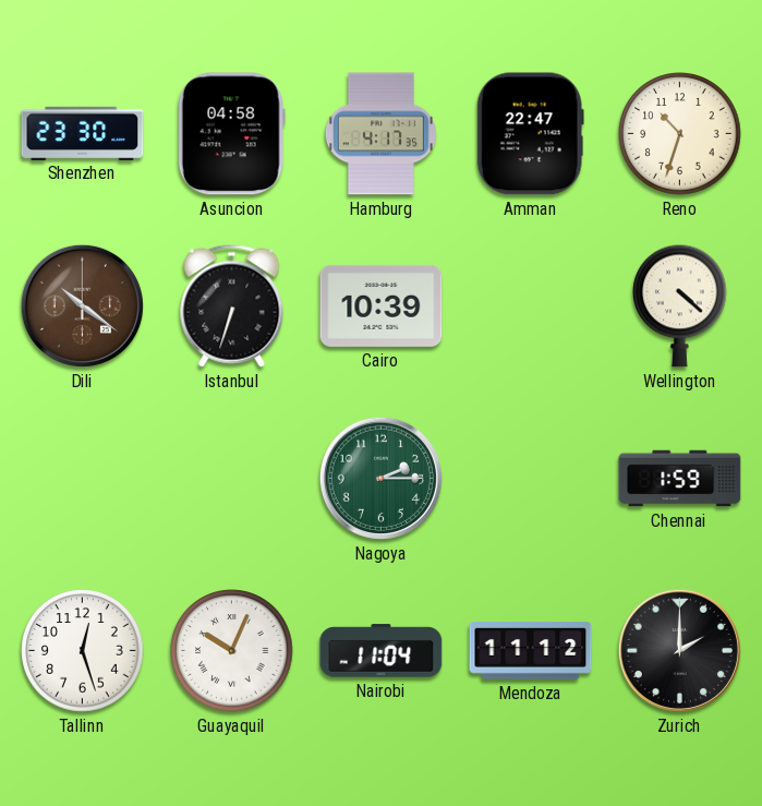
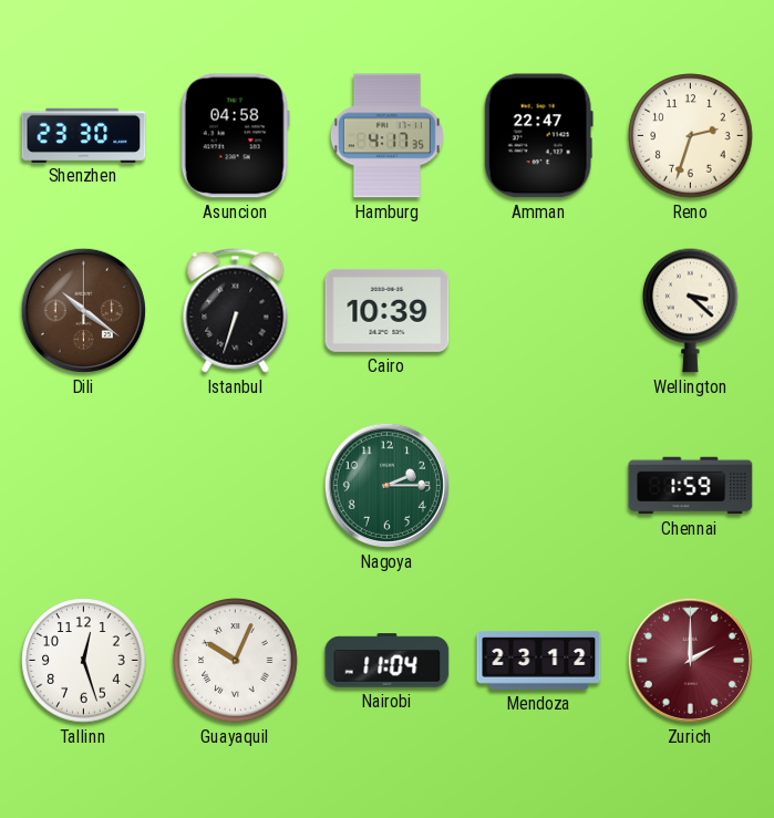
Reno: 10:33 -> 2:33 (691, 136)
Wellington: 4:22 -> 3:22 (691, 310)
Mendoza: 11:12 -> 23:12 (539, 660)
Zurich dial: black -> burgundy (690, 660)
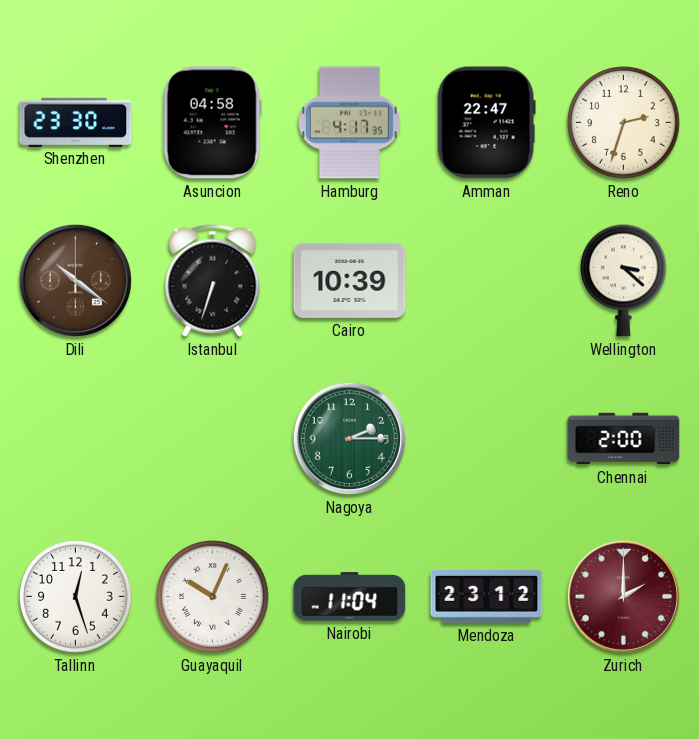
Chennai: 1:59 -> 2:00 (624, 439)
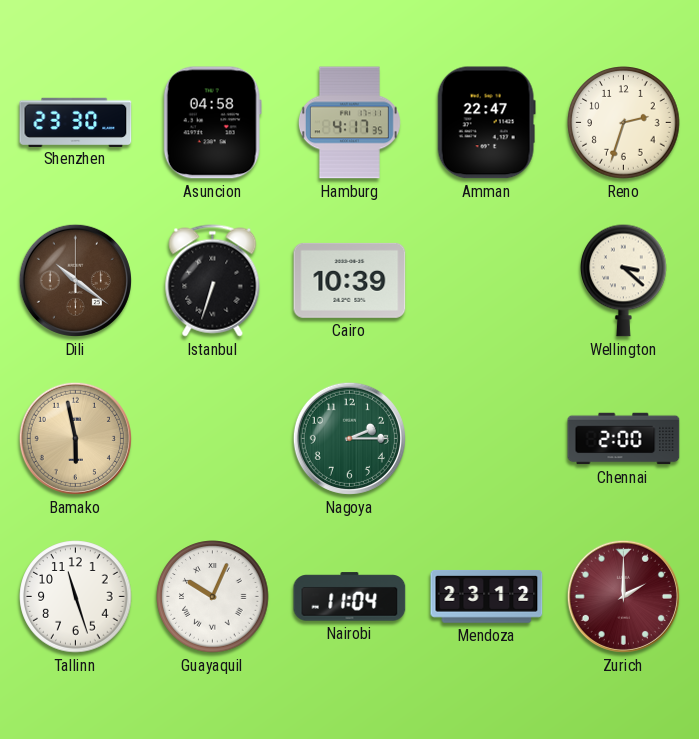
Bamako: none -> 5:58 (75, 438)
Tallinn: 12:27 -> 11:27 (76, 597)
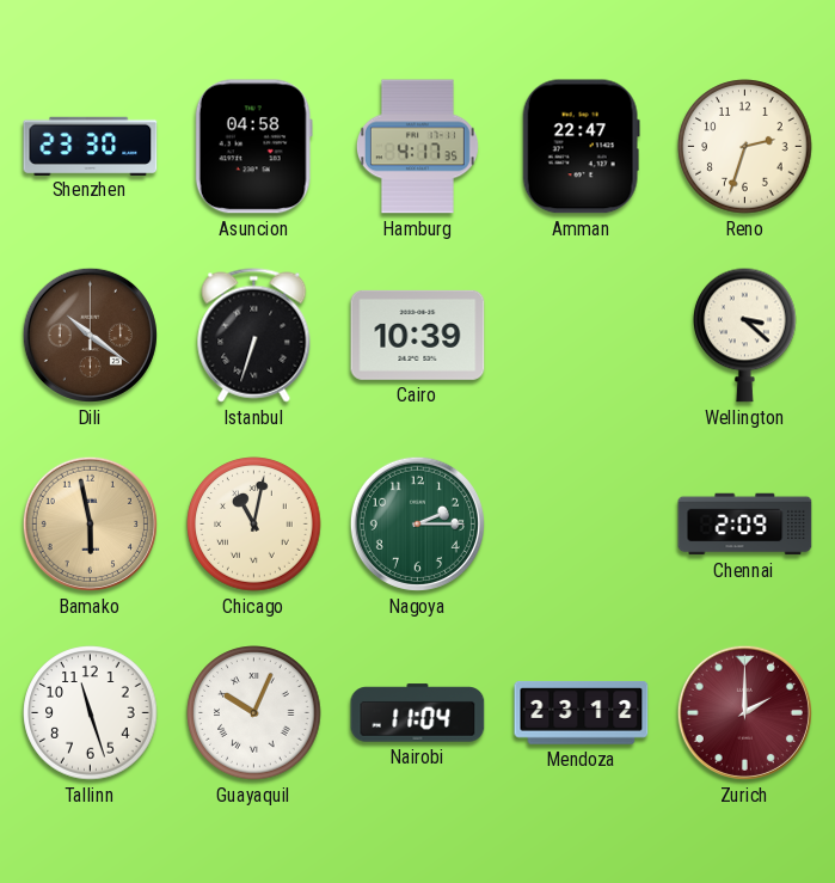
Chicago: none -> 11:02 (254, 525)
Chennai: 2:00 -> 2:09 (745, 525)
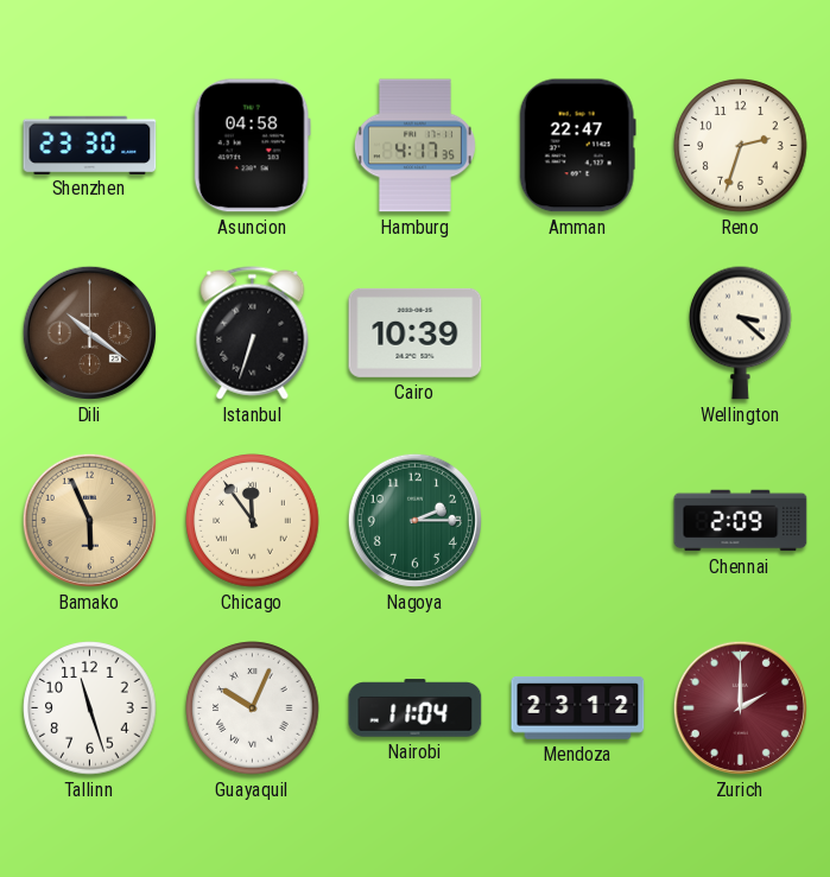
Bamako: 5:58 -> 5:56 (89, 520)
Chicago: 11:02 -> 11:54 (253, 521)
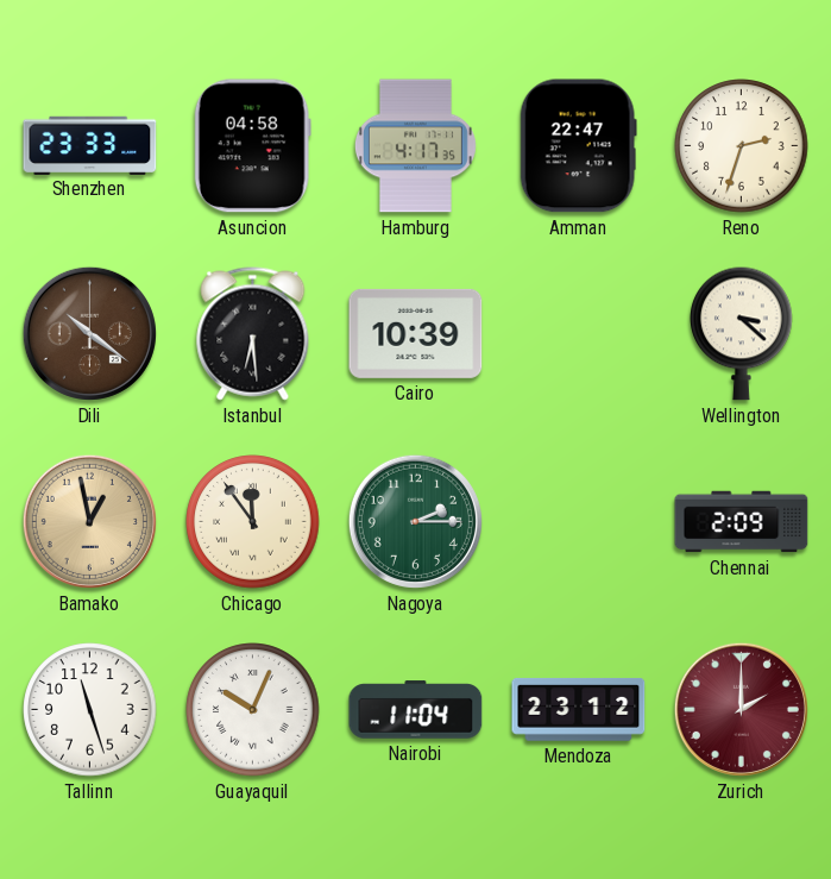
Shenzhen: 23:30 -> 23:33 (90, 145)
Istanbul: 6:33 -> 6:29 (253, 334)
Bamako: 5:56 -> 12:58 (89, 521)
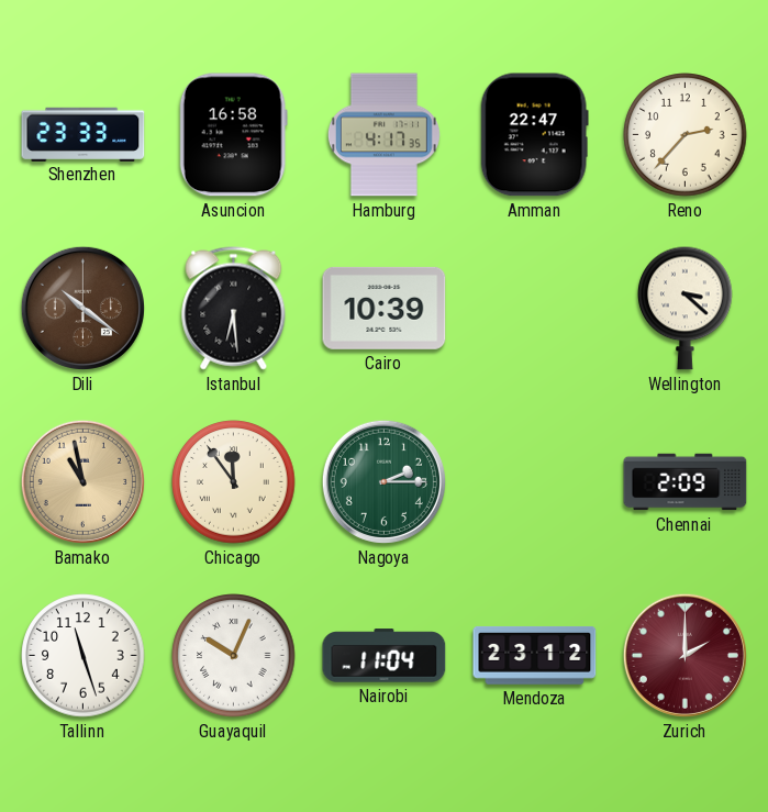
Asuncion: 04:58 -> 16:58 (233, 135)
Reno: 2:33 -> 2:37 (686, 135)
Bamako: 12:58 -> 10:58 (82, 481)
